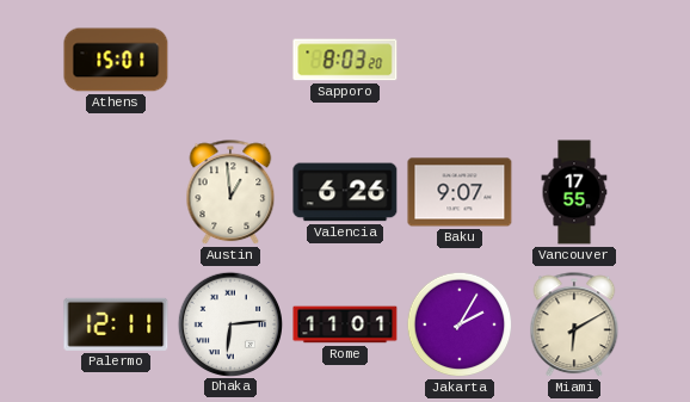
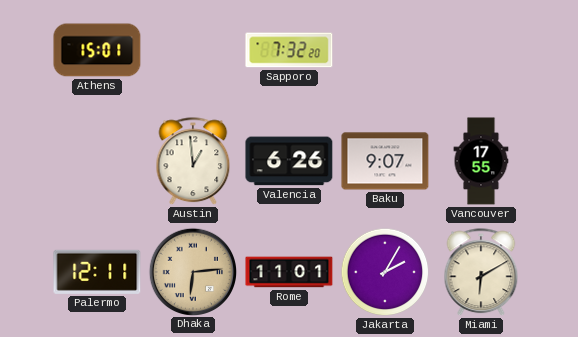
Sapporo: 8:03 -> 7:32 (289, 50)
Dhaka dial: white -> champagne (192, 271)
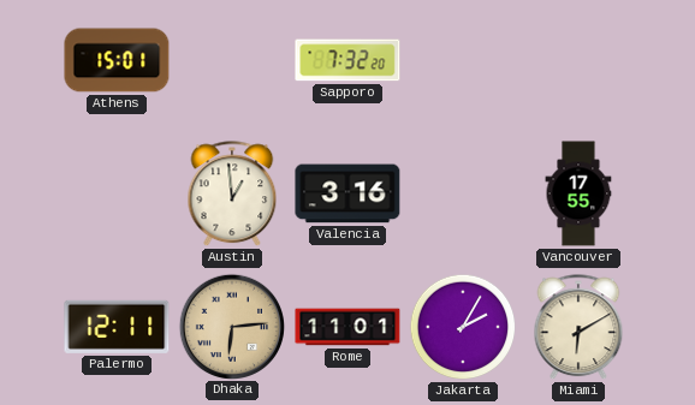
Valencia: 6:26 -> 3:16 (348, 193)
Baku: 9:07 -> none (385, 161)
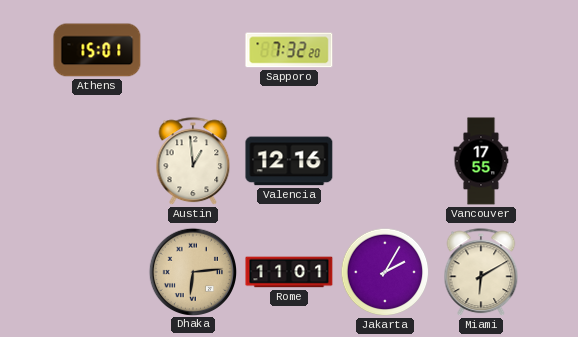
Valencia: 3:16 -> 12:16 (289, 161)
Palermo: 12:11 -> none (117, 327)
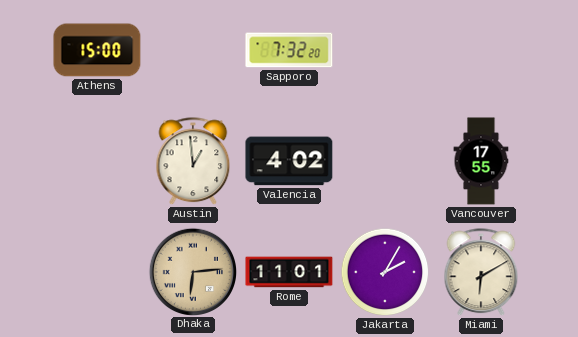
Athens: 15:01 -> 15:00 (97, 50)
Valencia: 12:16 -> 4:02 (289, 161)
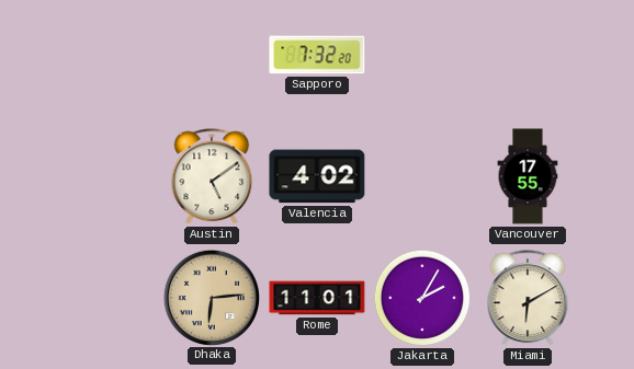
Athens: 15:00 -> none (97, 50)
Austin: 12:59 -> 5:09 (212, 177)
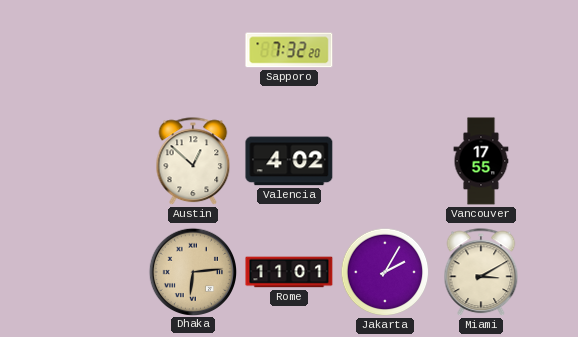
Austin: 5:09 -> 12:52 (193, 162)
Miami: 6:10 -> 3:10 (481, 273)
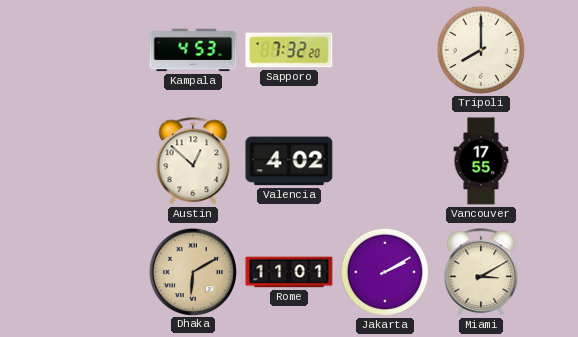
Kampala: none -> 4:53 (193, 50)
Tripoli: none -> 8:00 (481, 50)
Dhaka: 6:14 -> 6:10 (192, 271)
Jakarta: 2:05 -> 2:10 (385, 272)
